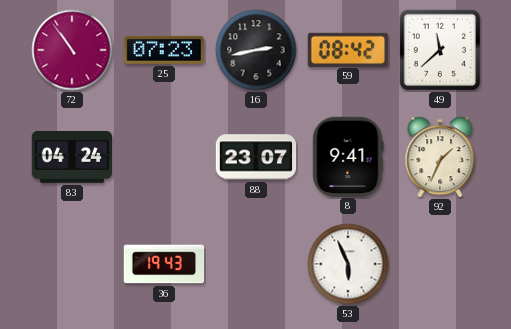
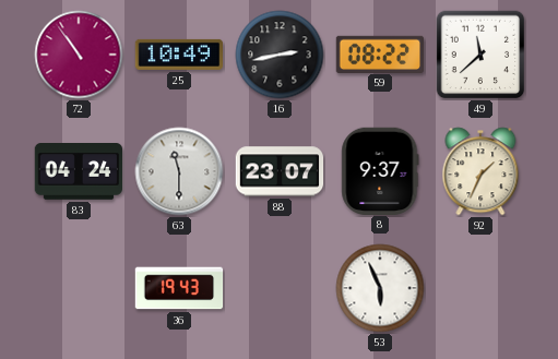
25: 07:23 -> 10:49 (178, 55)
59: 08:42 -> 08:22 (380, 53)
63: none -> 11:30 (179, 171)
8: 9:41 -> 9:37 (380, 170)
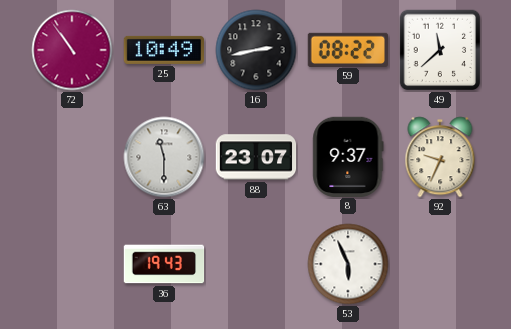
83: 04:24 -> none (78, 172)
92: 1:34 -> 9:34 (440, 157)
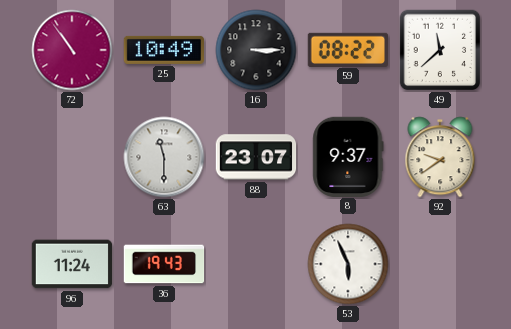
16: 2:43 -> 3:15 (256, 50)
92: 9:34 -> 9:39 (440, 157)
96: none -> 11:24 (72, 264)
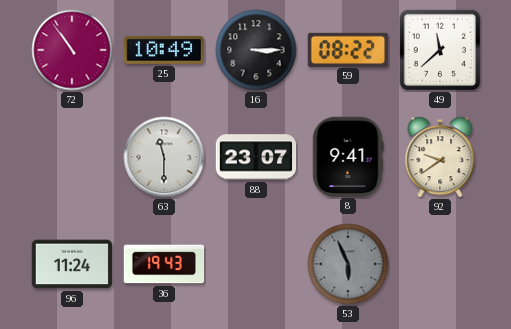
8: 9:37 -> 9:41 (348, 156)
53 dial: white -> grey (348, 264)
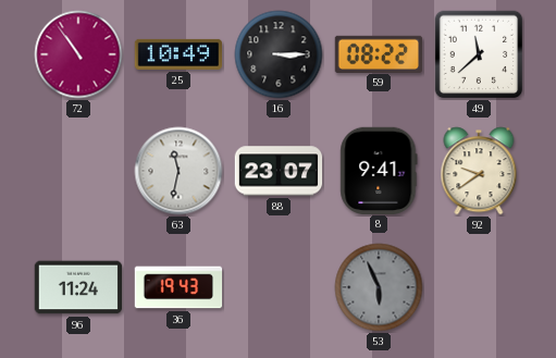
63: 11:30 -> 11:32 (178, 171)
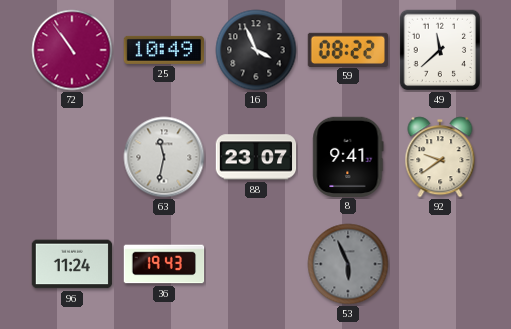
16: 3:15 -> 3:56 (256, 50)
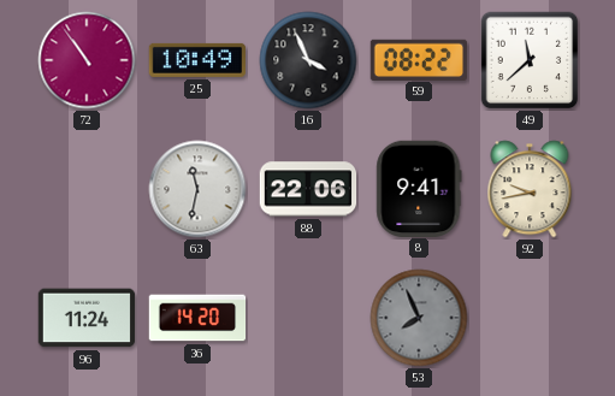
88: 23:07 -> 22:06 (308, 189)
92: 9:39 -> 9:43 (530, 189)
36: 19:43 -> 14:20 (197, 318)
53: 5:56 -> 7:56 (419, 318)
